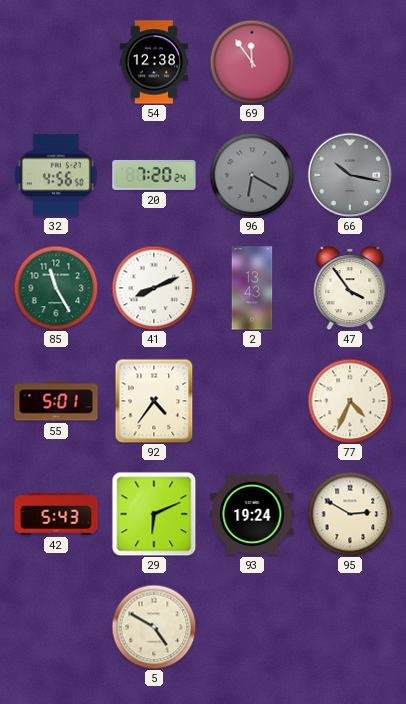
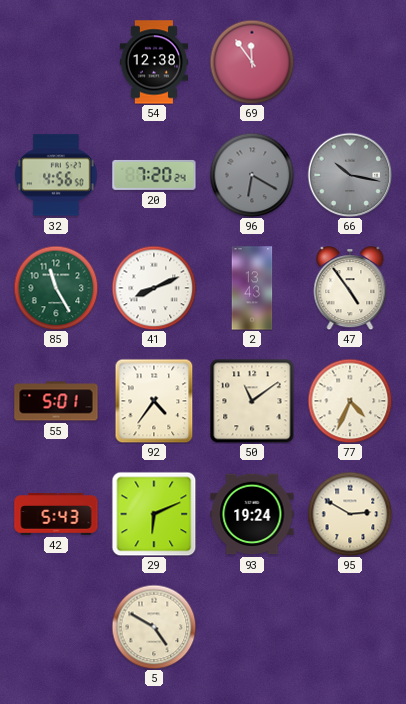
47: 3:54 -> 4:54 (350, 288)
50: none -> 11:09 (252, 401)
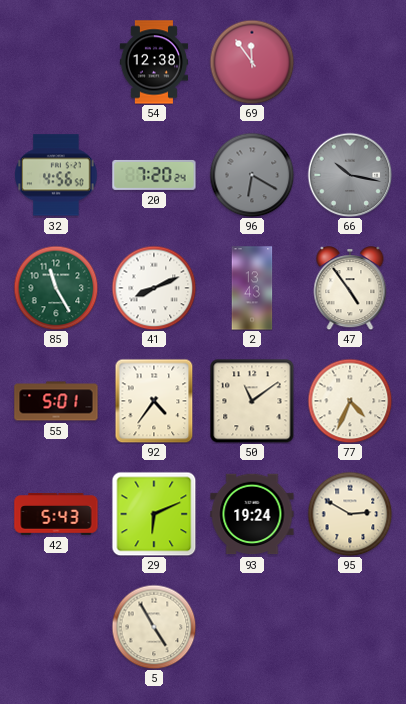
5: 4:50 -> 4:55 (154, 627)
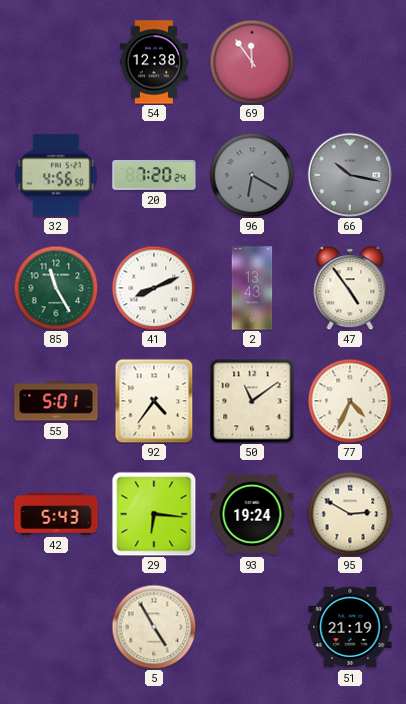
29: 6:11 -> 6:16 (154, 514)
51: none -> 21:19 (350, 627)
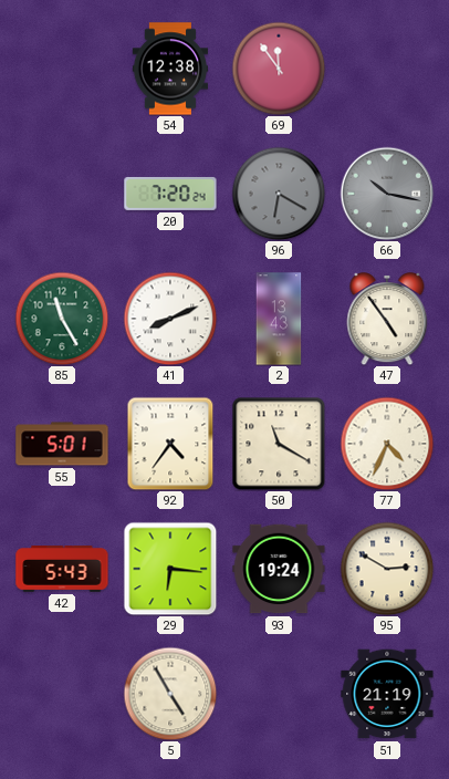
32: 4:56 -> none (56, 175)
50: 11:09 -> 11:20 (279, 444)
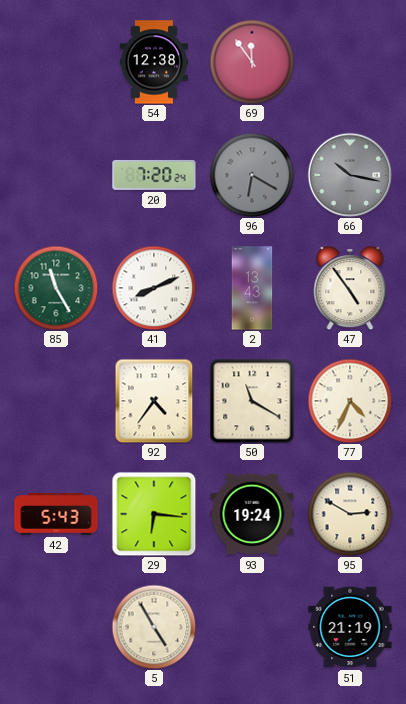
55: 5:01 -> none (62, 444)
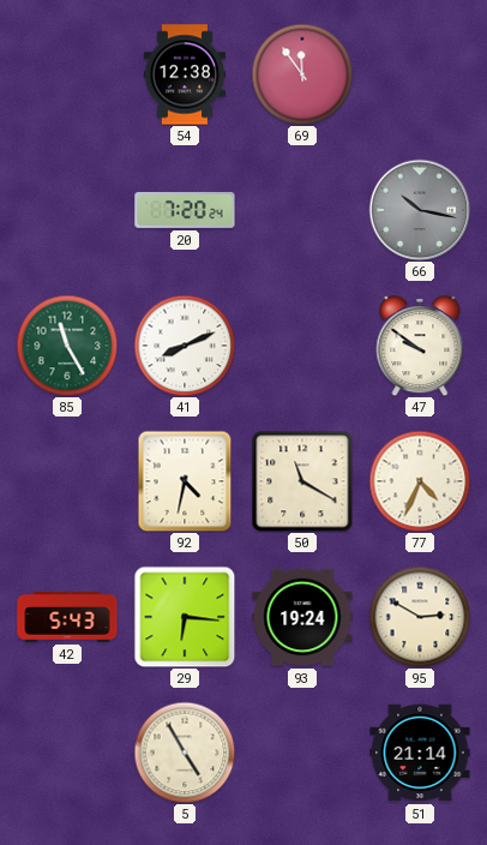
96: 6:20 -> none (252, 175)
2: 13:43 -> none (252, 288)
47: 4:54 -> 9:51 (420, 346)
92: 4:36 -> 4:32 (185, 481)
51: 21:19 -> 21:14 (420, 753)
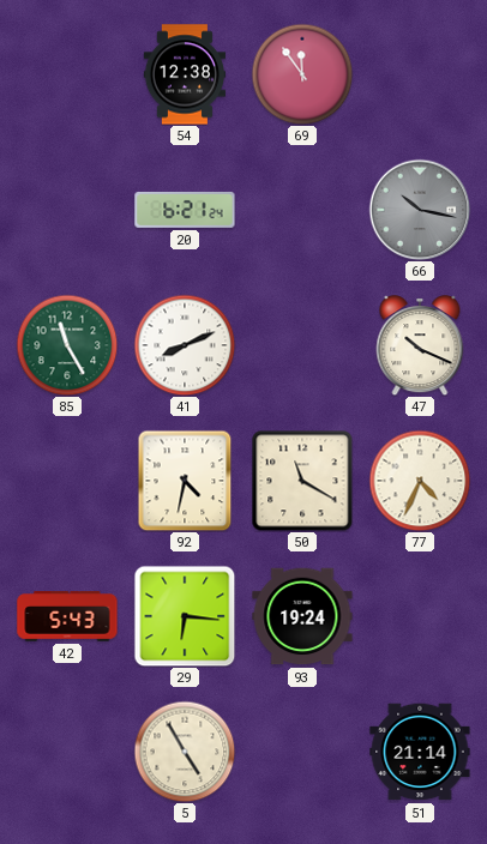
20: 7:20 -> 6:21 (185, 210)
47: 9:51 -> 10:19 (420, 345)
95: 2:50 -> none (420, 617)
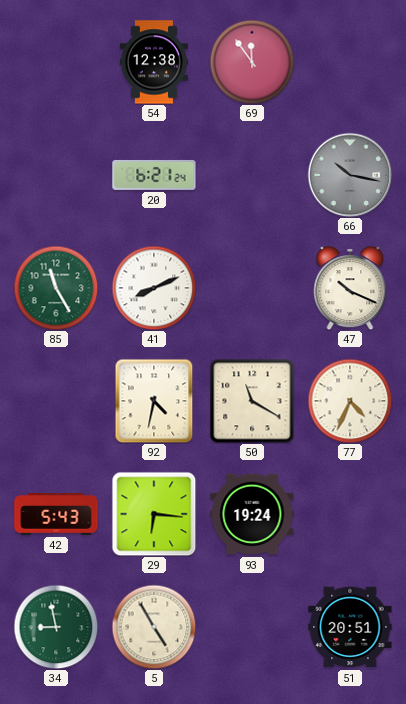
34: none -> 8:58 (56, 627)
51: 21:14 -> 20:51 (350, 627)
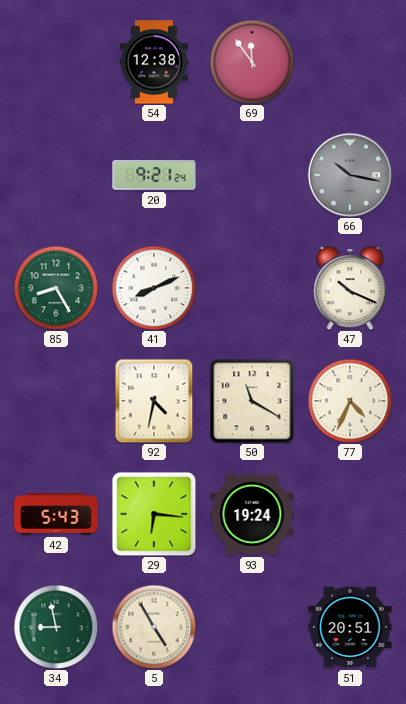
20: 6:21 -> 9:21 (154, 175)
85: 11:25 -> 8:25 (56, 288)
